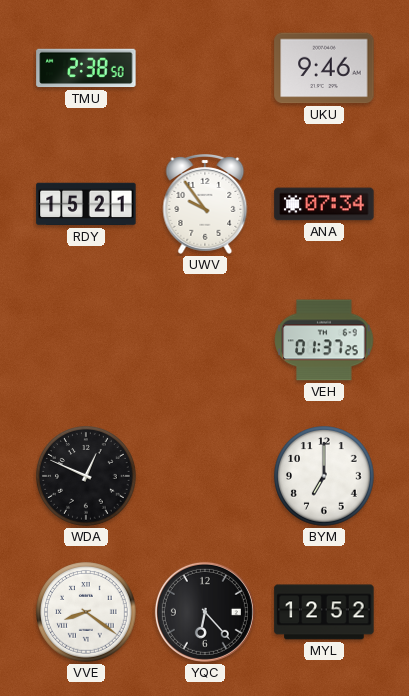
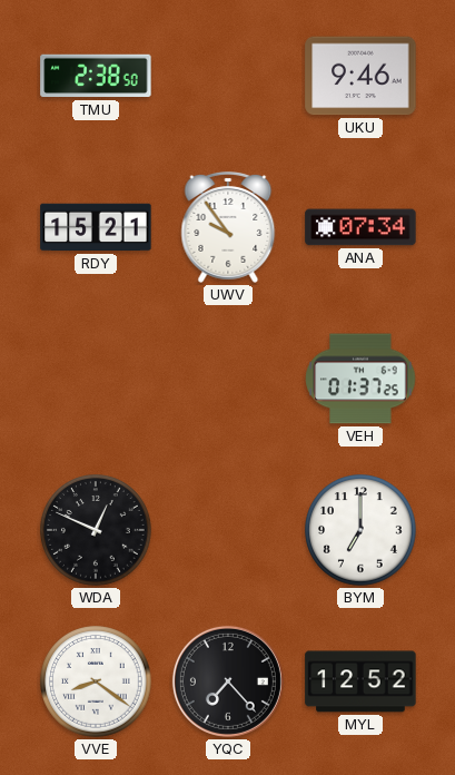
YQC: 6:23 -> 7:23 (228, 681)
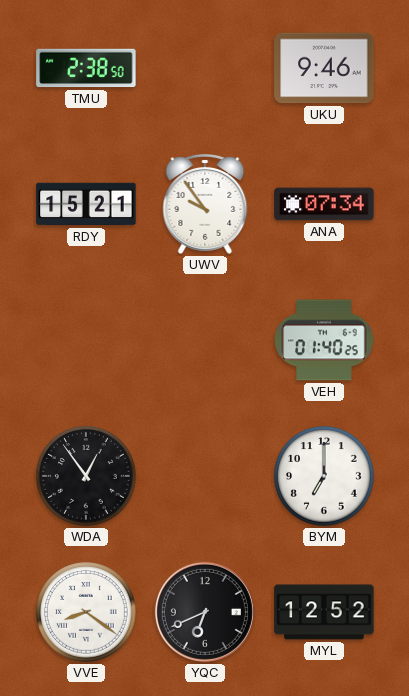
VEH: 01:37 -> 01:40 (324, 340)
WDA: 12:49 -> 12:54 (86, 476)
YQC: 7:23 -> 6:41 (205, 612)
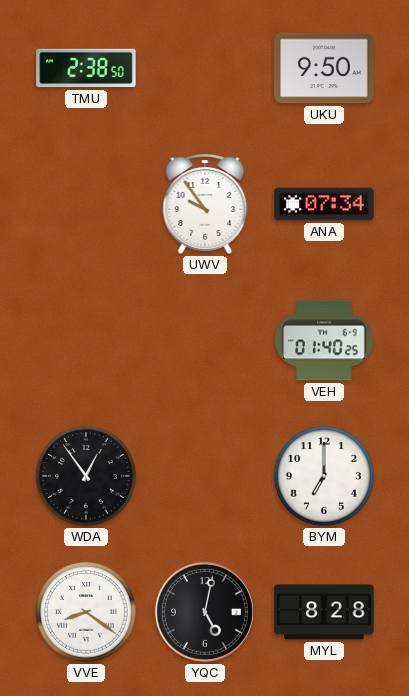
UKU: 9:46 -> 9:50 (324, 68)
RDY: 15:21 -> none (86, 204)
YQC: 6:41 -> 5:02 (205, 612)
MYL: 12:52 -> 8:28 (324, 612)
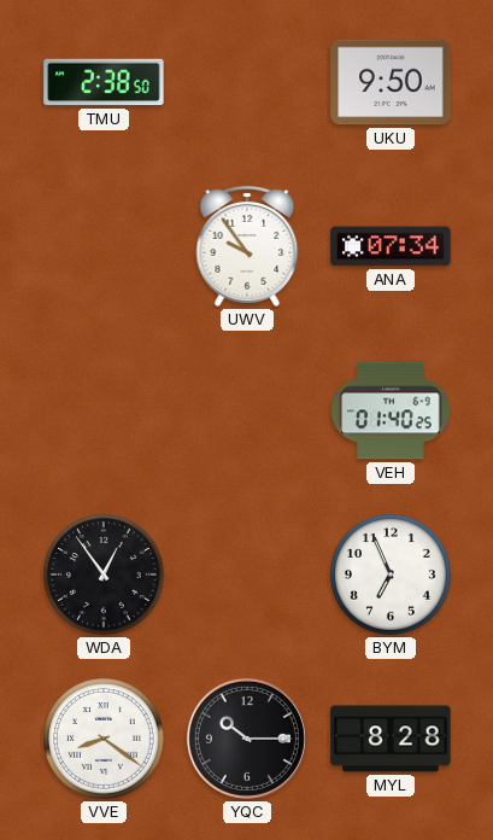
BYM: 7:00 -> 6:56 (391, 574)
YQC: 5:02 -> 10:15 (247, 739)
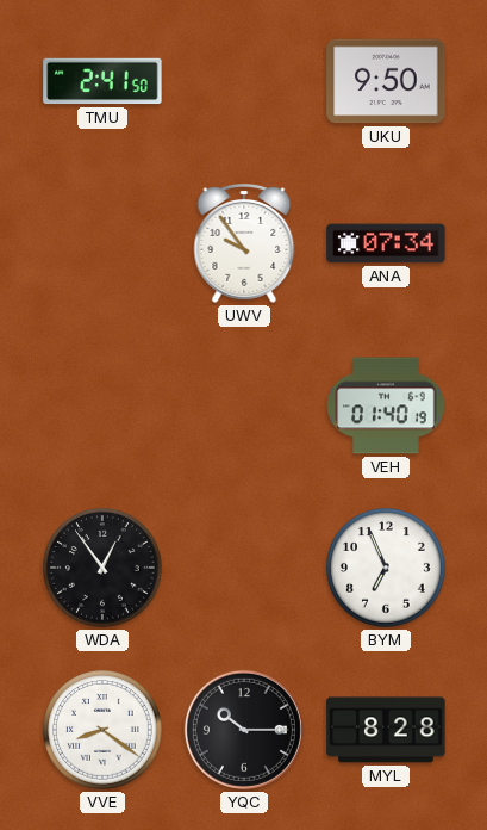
TMU: 2:38 -> 2:41 (102, 81)
VEH: 01:40:25 -> 01:40:19 (386, 405)
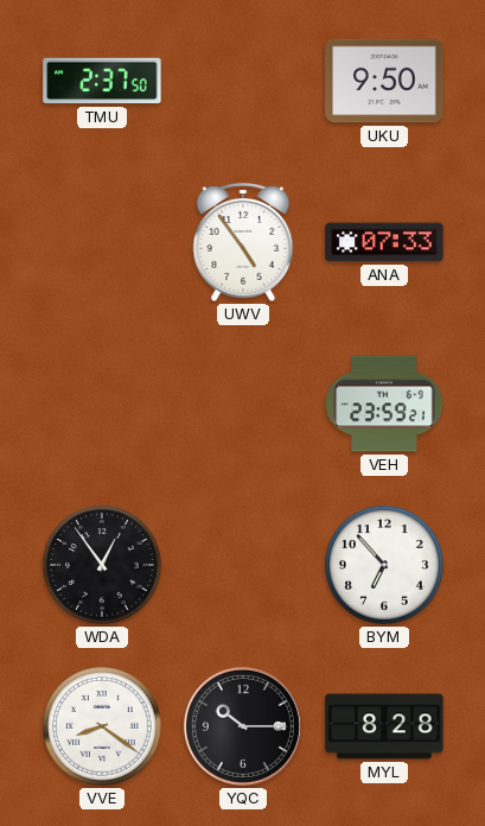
TMU: 2:41 -> 2:37 (102, 81)
UWV: 9:54 -> 4:54 (243, 243)
ANA: 07:34 -> 07:33 (384, 242)
VEH: 01:40 -> 23:59 (384, 404)
BYM: 6:56 -> 6:53 (384, 565)
